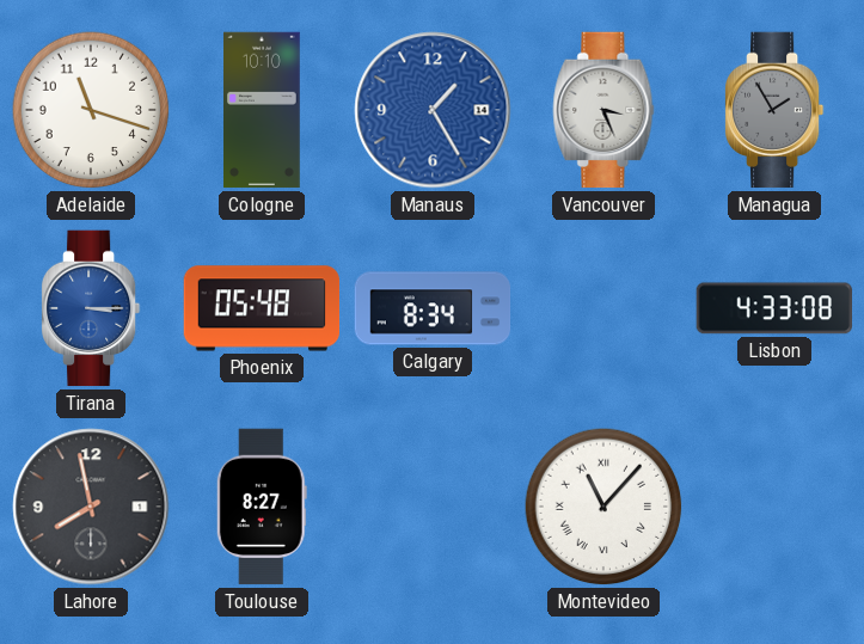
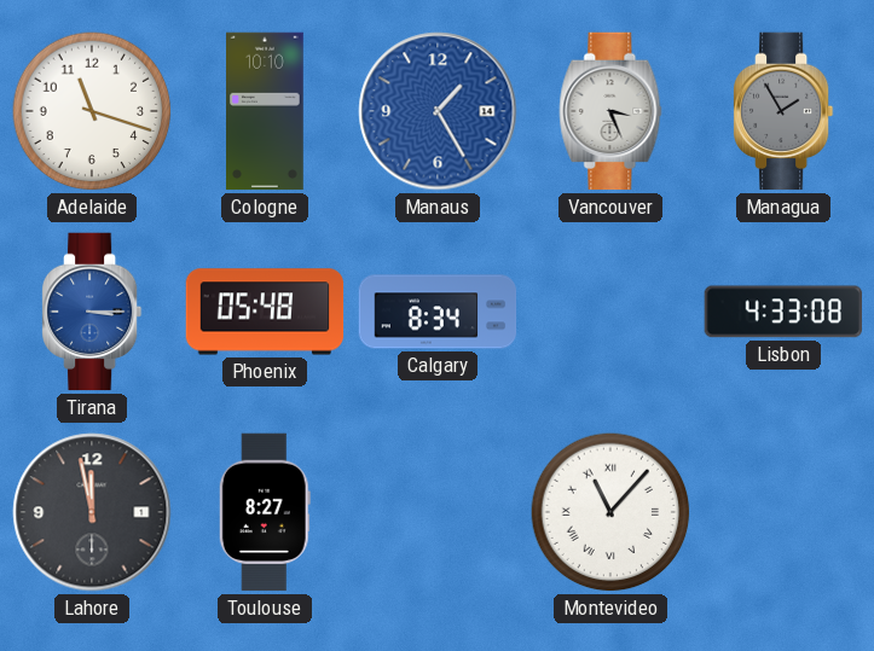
Lahore: 7:58 -> 11:58 (92, 512)
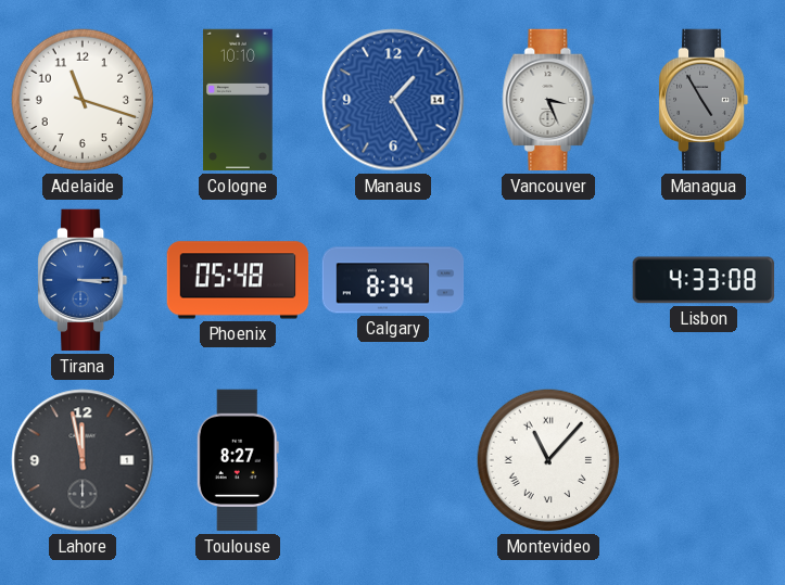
Managua: 1:55 -> 4:55 (705, 100)
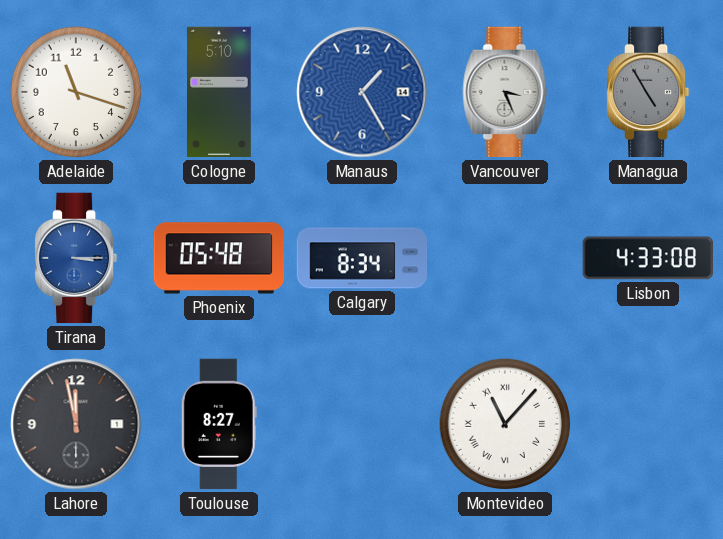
Cologne: 10:10 -> 5:10 (220, 92)
